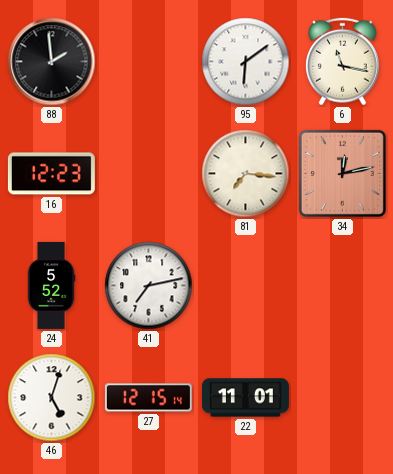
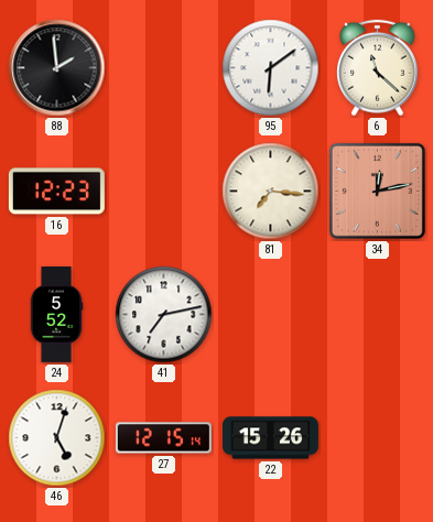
6: 11:17 -> 11:22 (378, 68)
22: 11:01 -> 15:26 (270, 438)
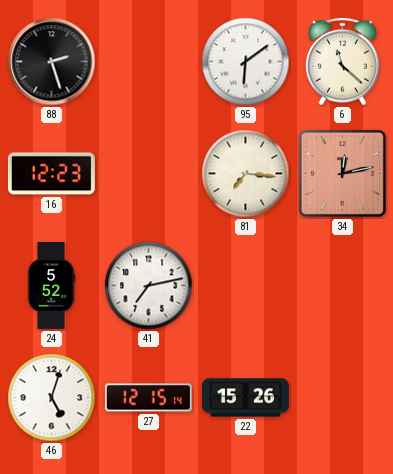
88: 1:59 -> 2:27 (52, 62)
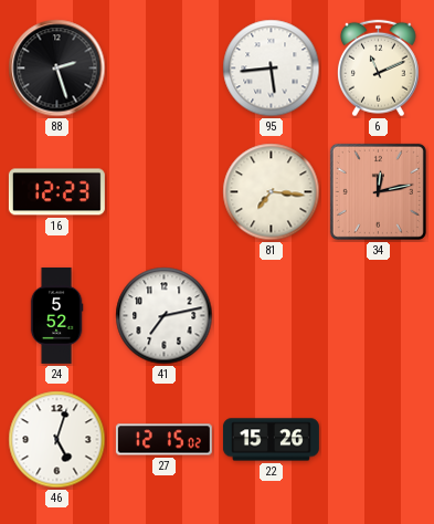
95: 6:09 -> 5:44 (272, 69)
6: 11:22 -> 11:11 (379, 69)
27: 12:15:14 -> 12:15:02 (163, 440)
